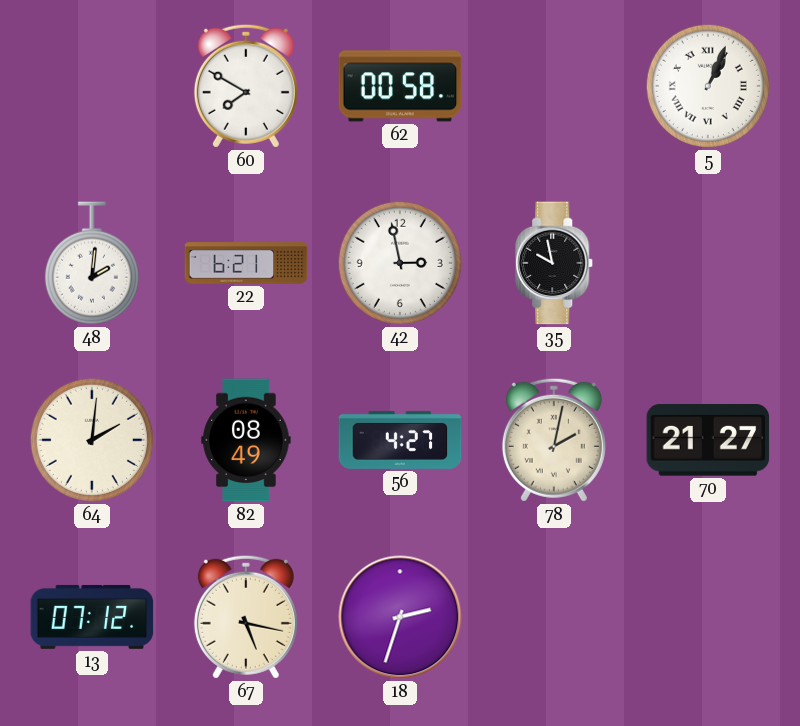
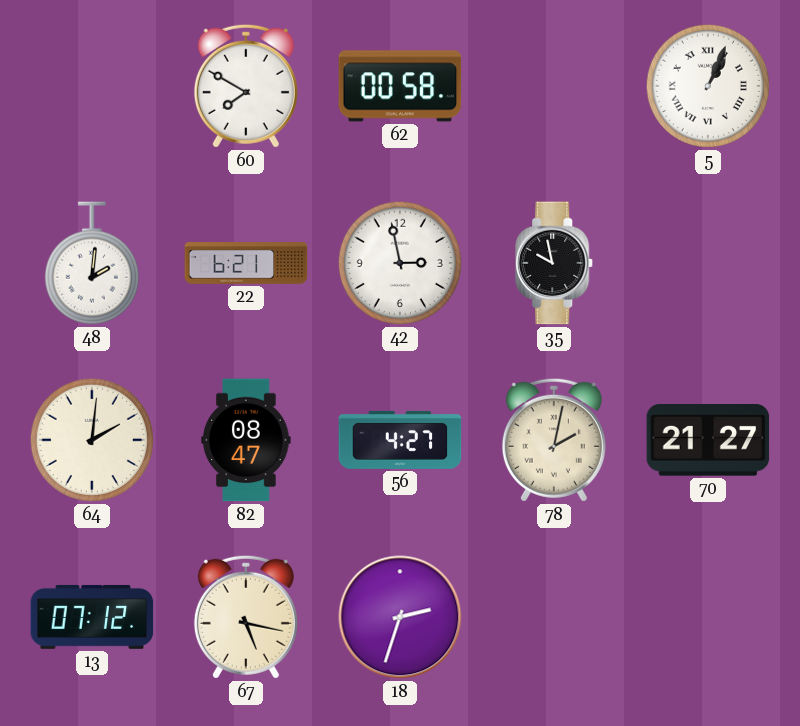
82: 08:49 -> 08:47 (246, 440)
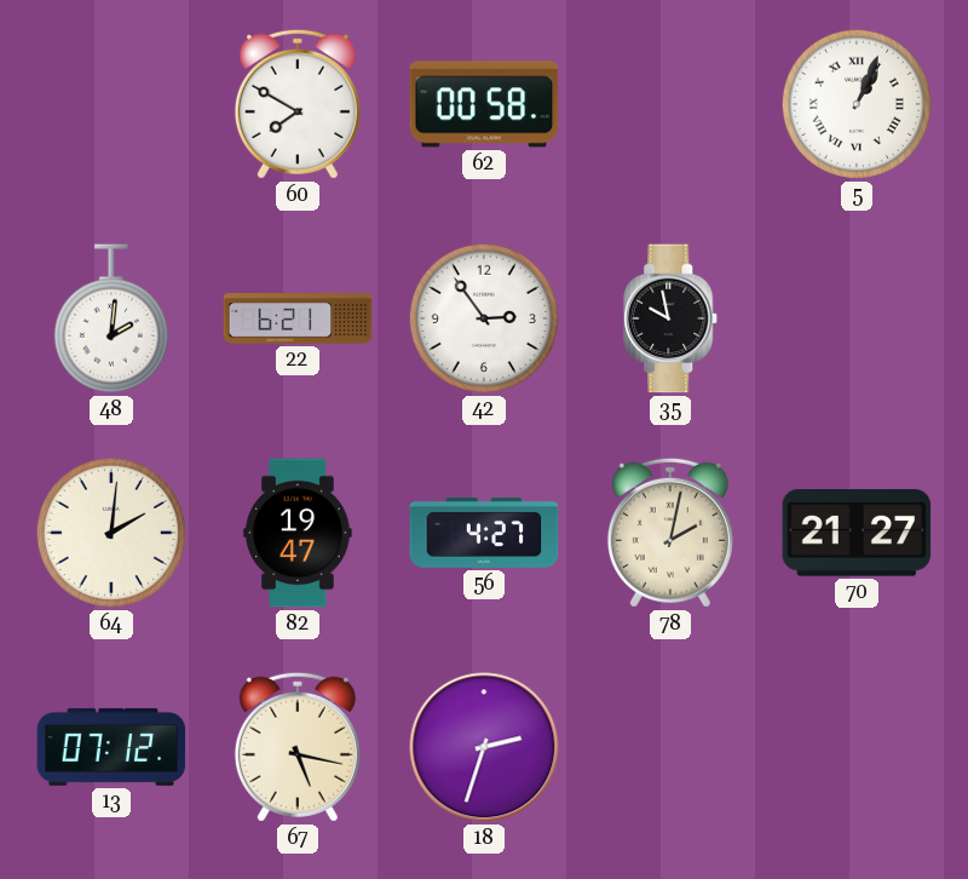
42: 2:58 -> 2:54 (484, 318)
82: 08:47 -> 19:47 (298, 533)
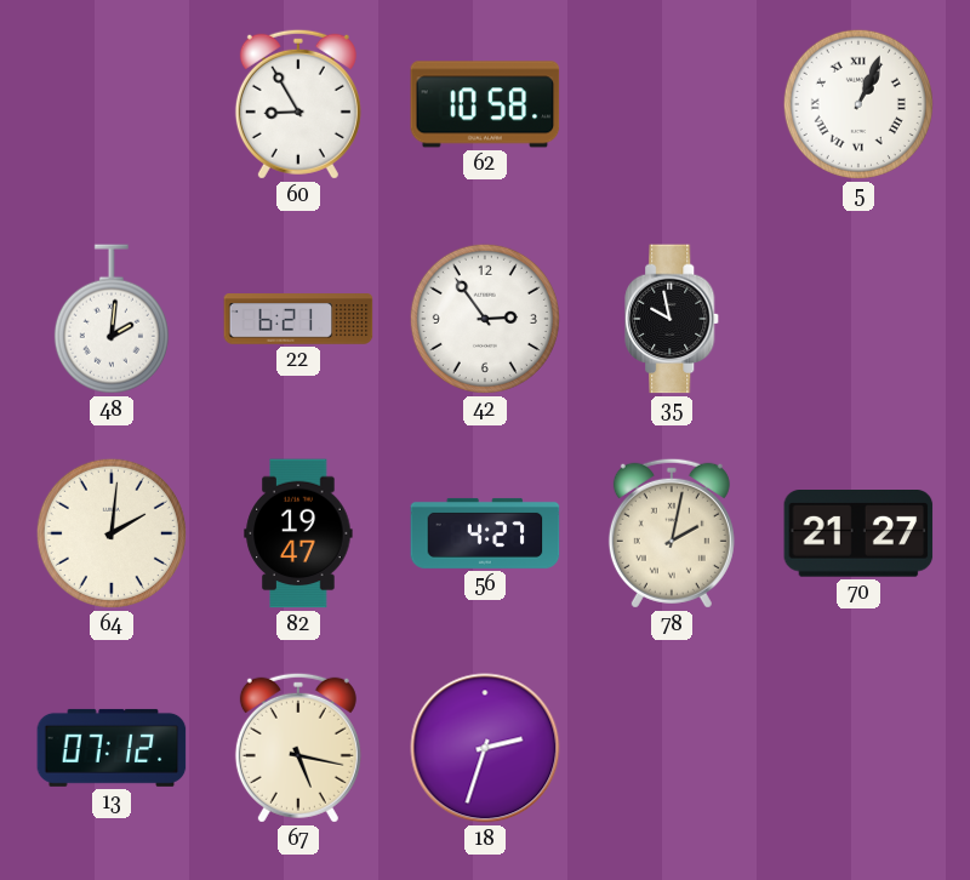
60: 7:50 -> 8:55 (298, 104)
62: 00:58 -> 10:58 (485, 104)
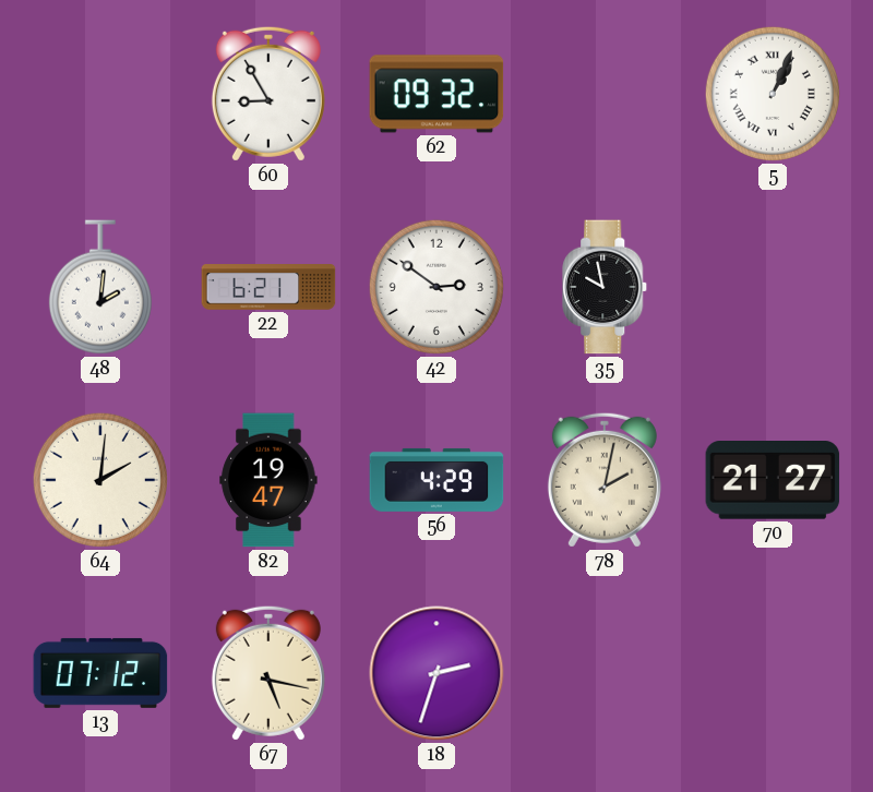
62: 10:58 -> 09:32 (436, 94)
42: 2:54 -> 2:51 (436, 287)
56: 4:27 -> 4:29 (436, 480)
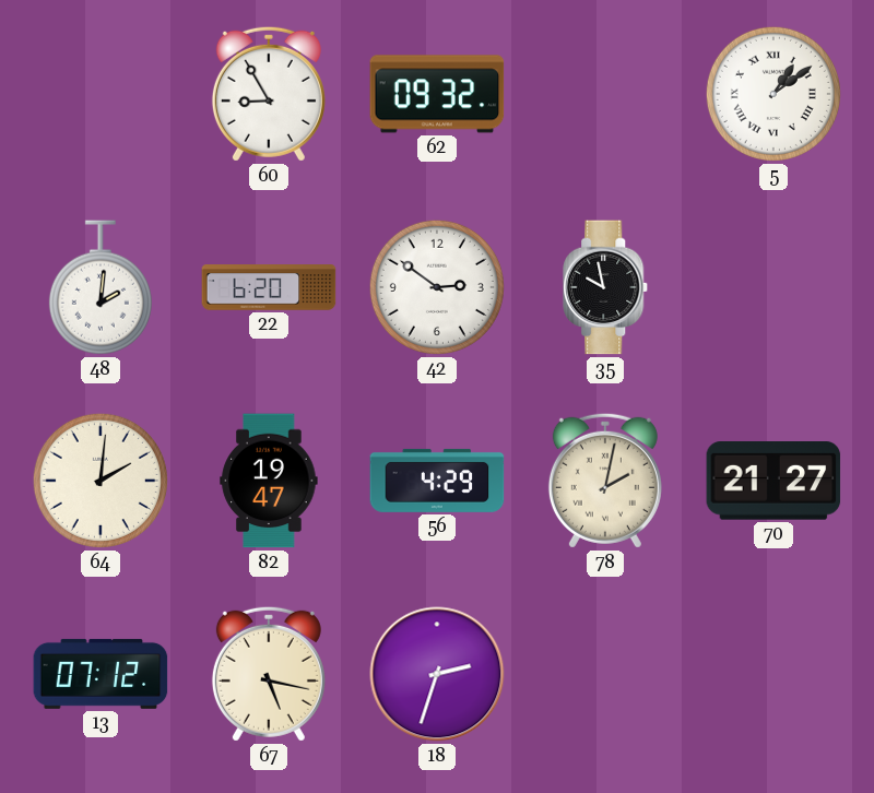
5: 1:04 -> 1:09 (773, 94)
22: 6:21 -> 6:20 (269, 287)
